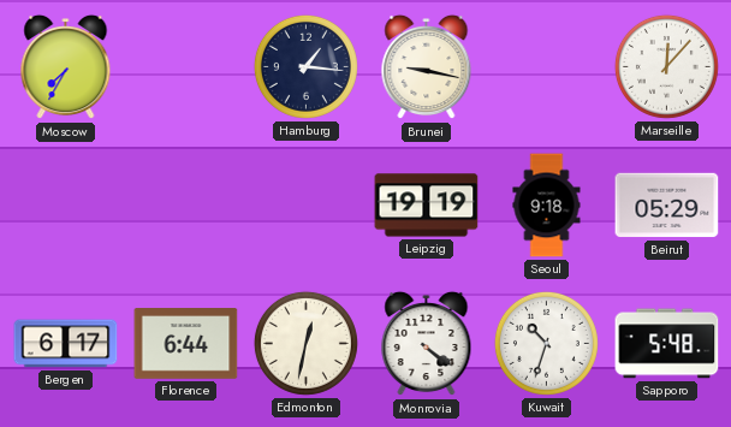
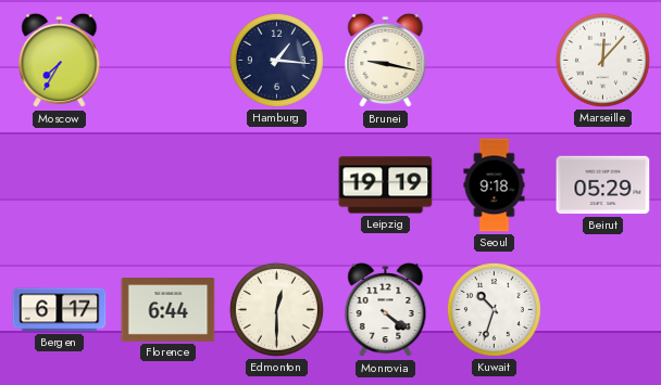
Edmonton: 12:32 -> 12:30 (276, 309)
Sapporo: 5:48 -> none (667, 344)
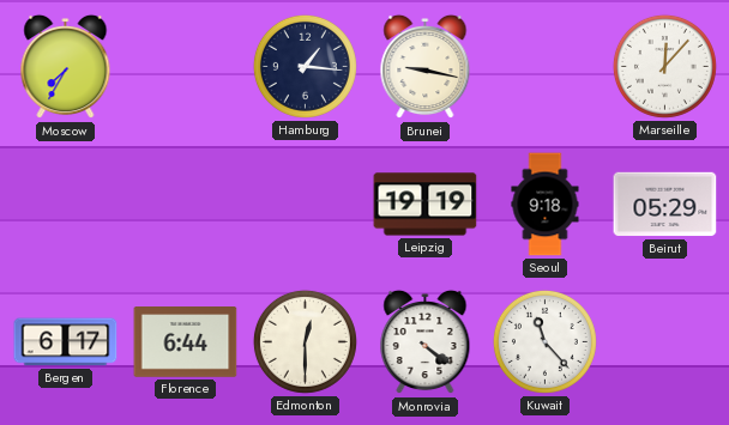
Kuwait: 10:33 -> 11:23 (544, 341)
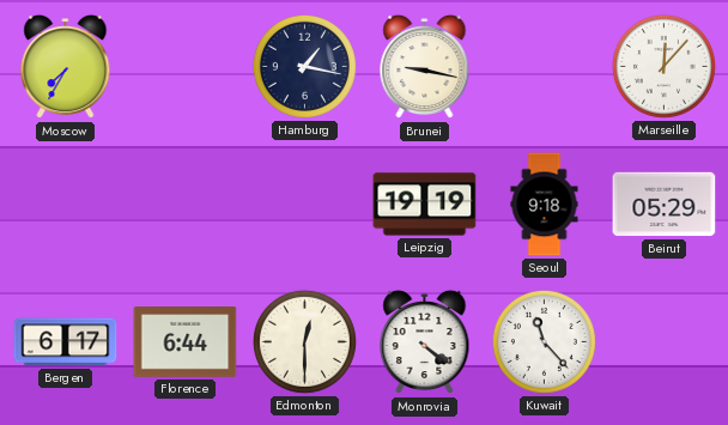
Hamburg: 1:16 -> 1:17 (304, 66)
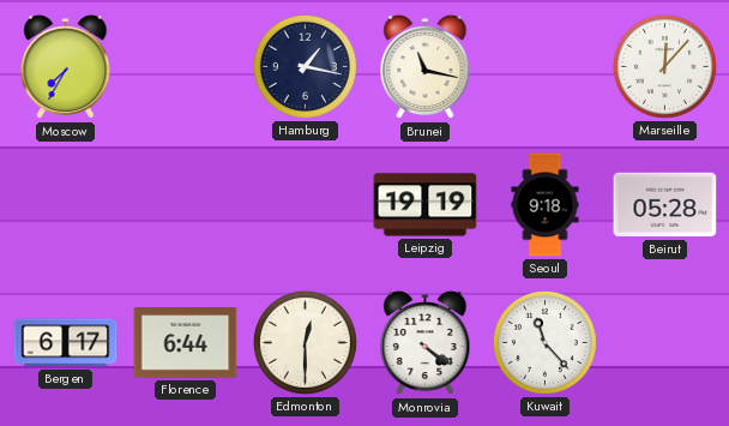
Brunei: 9:17 -> 11:17 (426, 67)
Beirut: 05:29 -> 05:28 (665, 205)
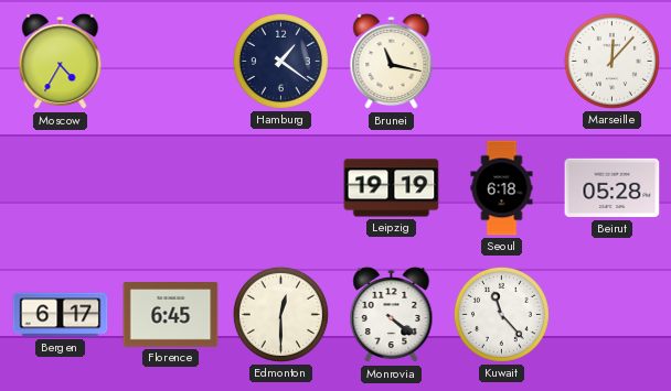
Moscow: 7:35 -> 4:35 (61, 62)
Hamburg: 1:17 -> 1:21 (280, 61)
Seoul: 9:18 -> 6:18 (502, 188)
Florence: 6:44 -> 6:45 (171, 315)
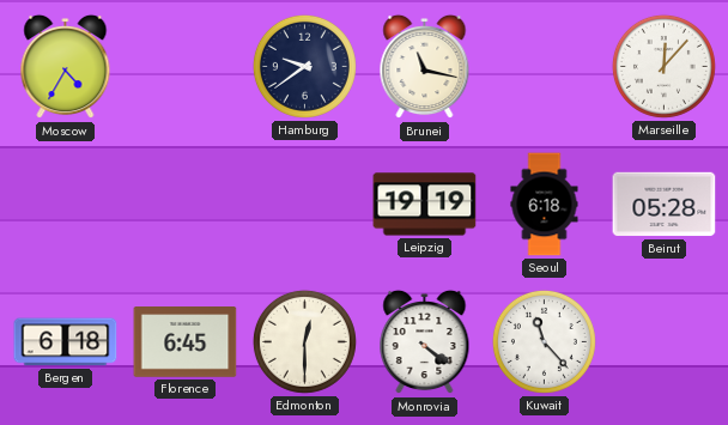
Hamburg: 1:21 -> 9:39 (304, 66)
Bergen: 6:17 -> 6:18 (66, 342)
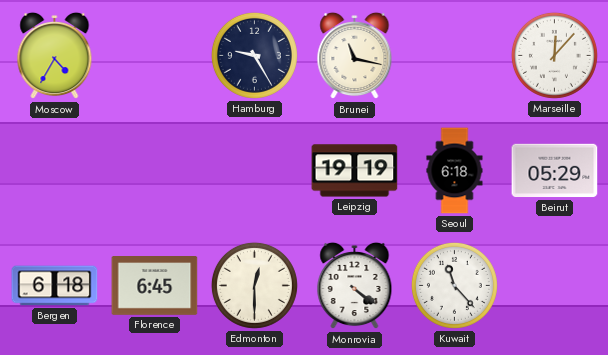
Hamburg: 9:39 -> 9:25 (254, 55)
Beirut: 05:28 -> 05:29 (555, 171)
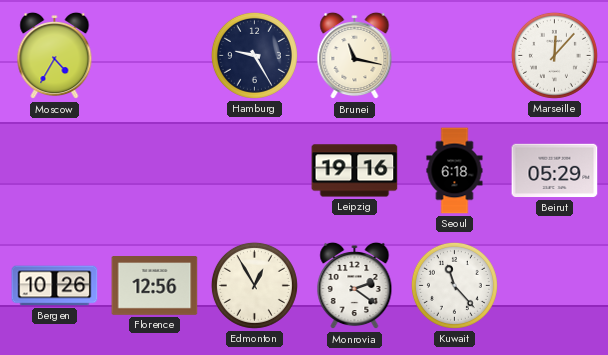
Leipzig: 19:19 -> 19:16 (355, 171)
Bergen: 6:18 -> 10:26 (55, 286)
Florence: 6:45 -> 12:56 (155, 286)
Edmonton: 12:30 -> 12:55 (254, 285)
Monrovia: 4:21 -> 2:21 (355, 286)
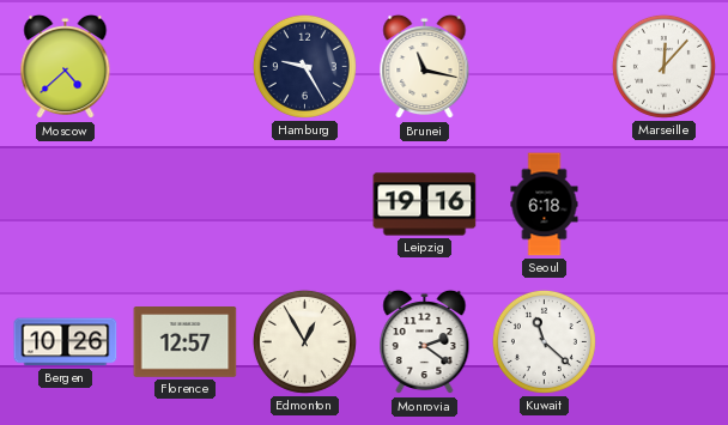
Moscow: 4:35 -> 4:38 (66, 67)
Beirut: 05:29 -> none (555, 171)
Florence: 12:56 -> 12:57 (186, 342)
Kuwait: 11:23 -> 11:22 (544, 341)
